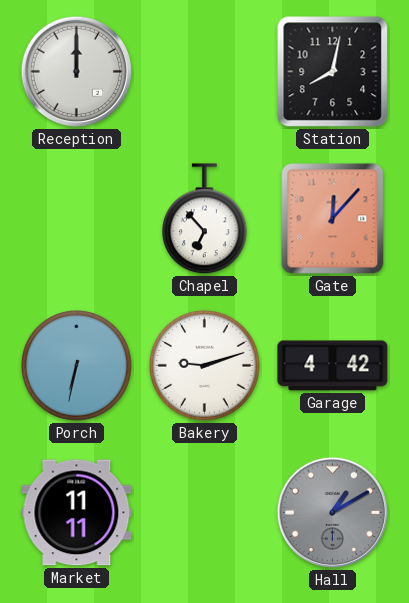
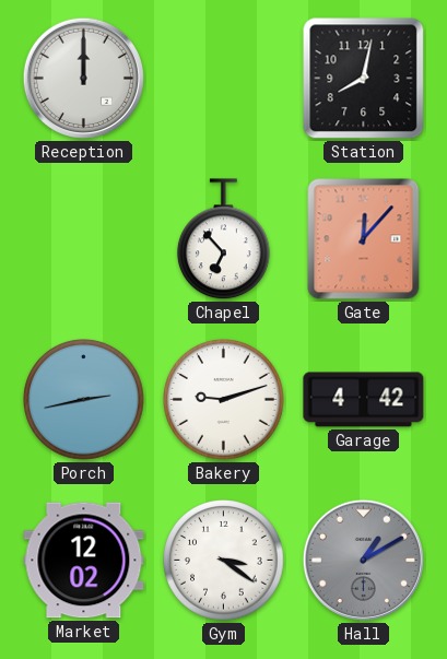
Porch: 6:32 -> 2:43 (84, 400)
Market: 11:11 -> 12:02 (84, 561)
Gym: none -> 3:21 (224, 561)
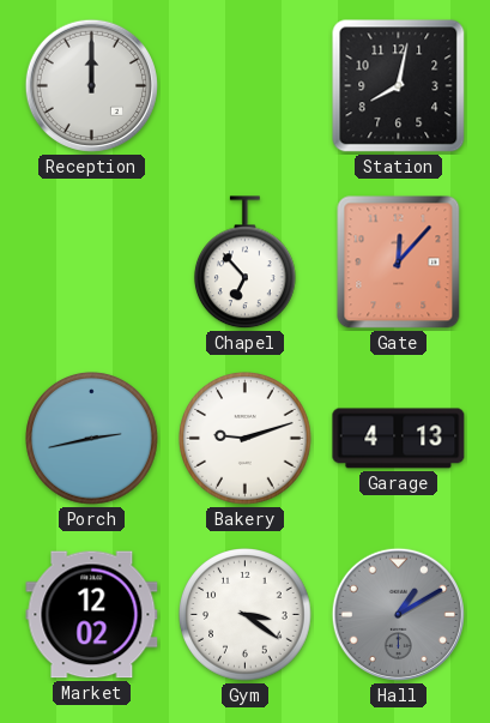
Garage: 4:42 -> 4:13 (399, 439)
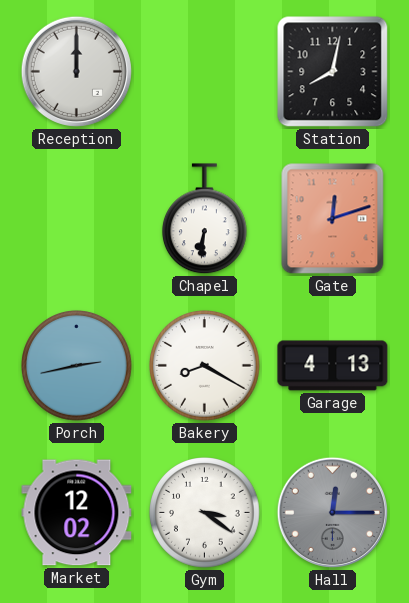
Chapel: 6:53 -> 6:31 (204, 219)
Gate: 12:07 -> 12:12 (333, 219)
Bakery: 9:12 -> 8:20 (205, 366)
Hall: 1:10 -> 12:15 (332, 512)
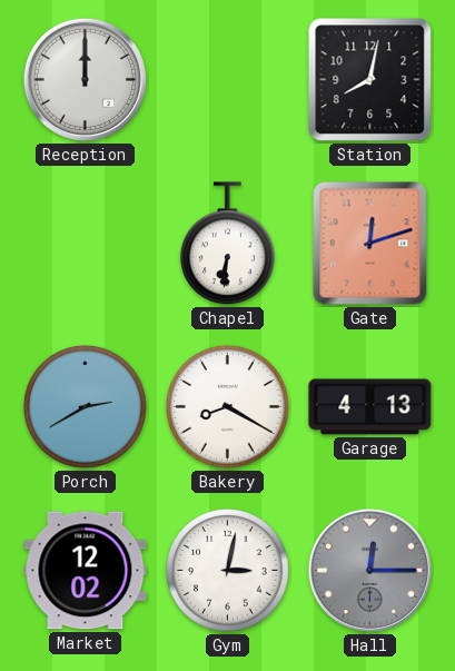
Porch: 2:43 -> 2:40 (86, 407)
Gym: 3:21 -> 3:02 (228, 571)
